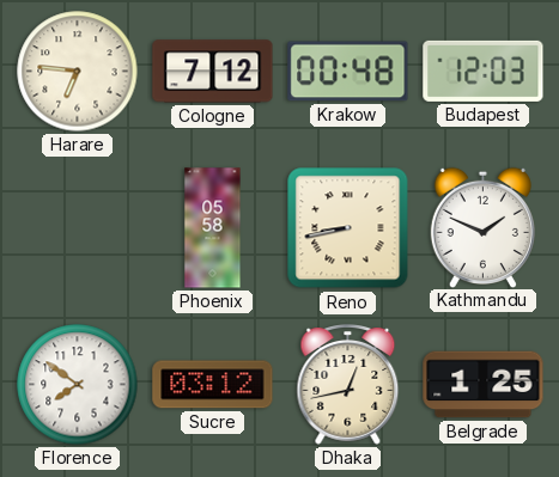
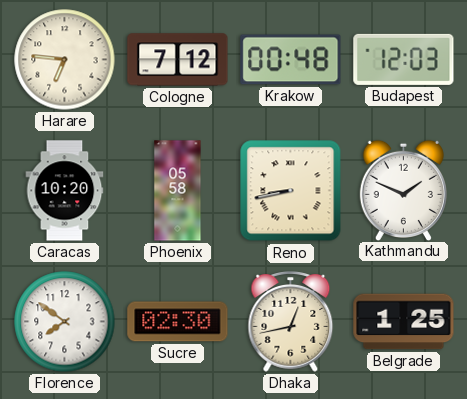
Caracas: none -> 10:20 (65, 191)
Sucre: 03:12 -> 02:30 (178, 322)
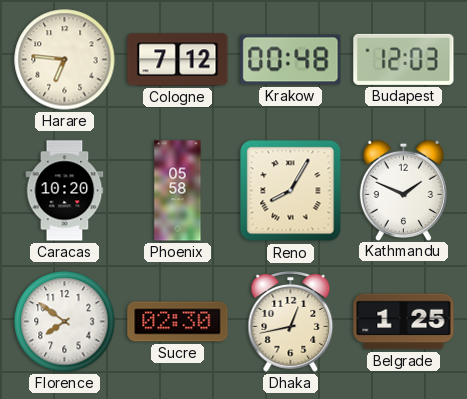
Reno: 8:43 -> 8:05 (291, 191)
